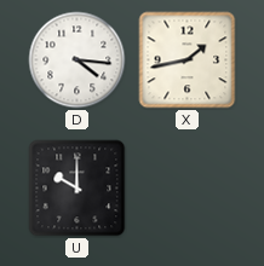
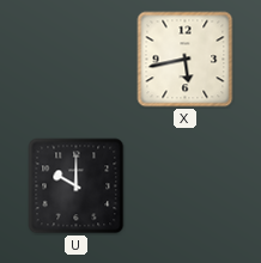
D: 4:16 -> none (78, 60)
X: 1:43 -> 5:43 (186, 60)
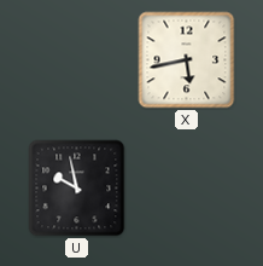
U: 10:00 -> 9:58 (77, 189)
